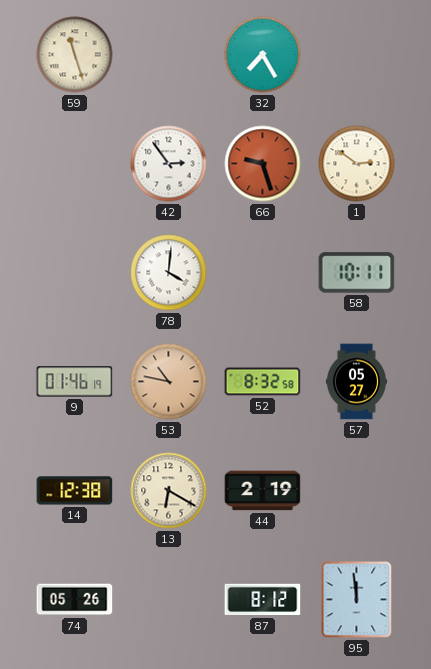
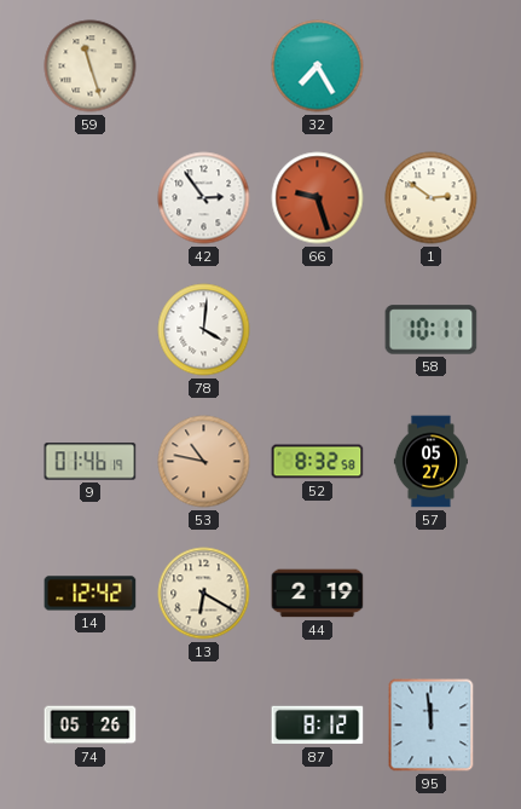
14: 12:38 -> 12:42 (91, 594)
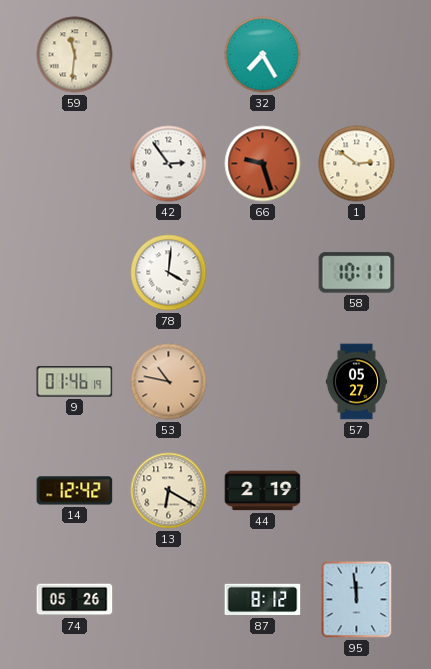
59: 11:27 -> 11:31 (75, 55)
52: 8:32 -> none (318, 462)
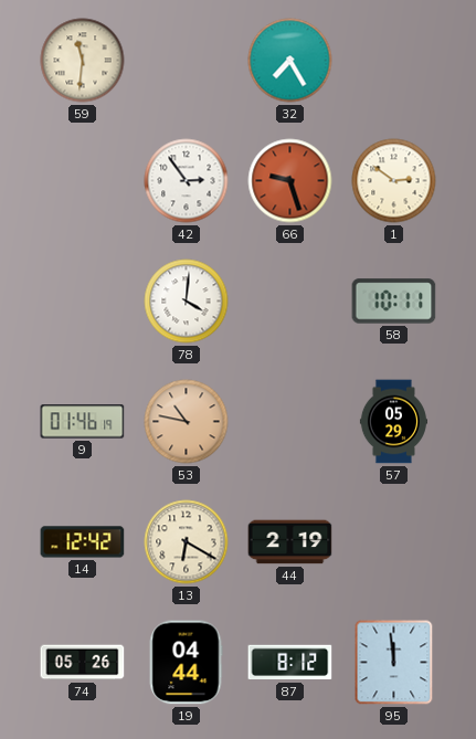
57: 05:27 -> 05:29 (393, 422)
19: none -> 04:44 (186, 663)
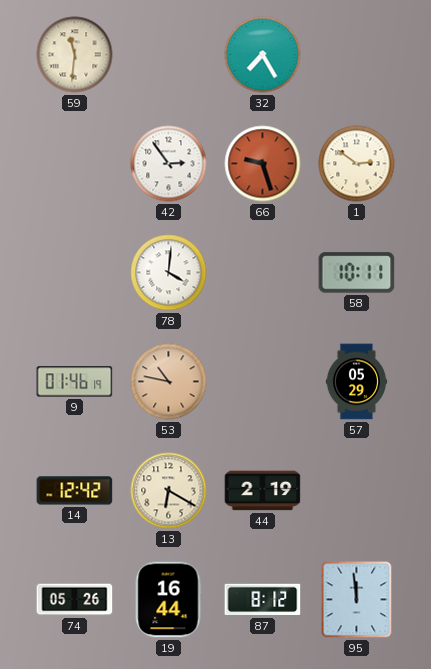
19: 04:44 -> 16:44 (168, 600)
